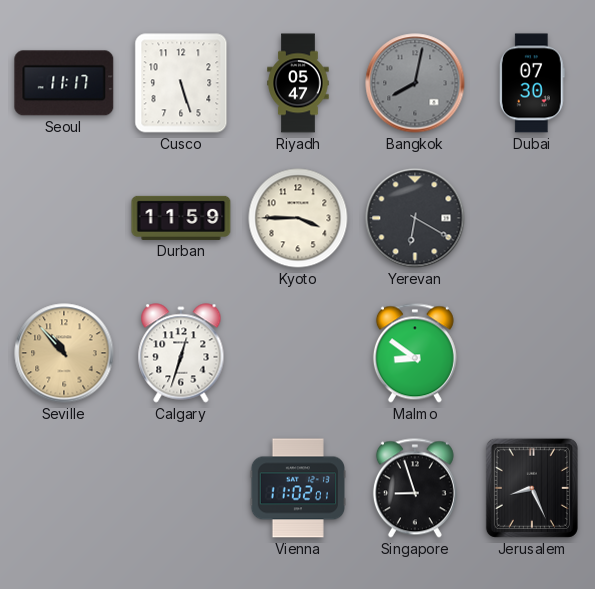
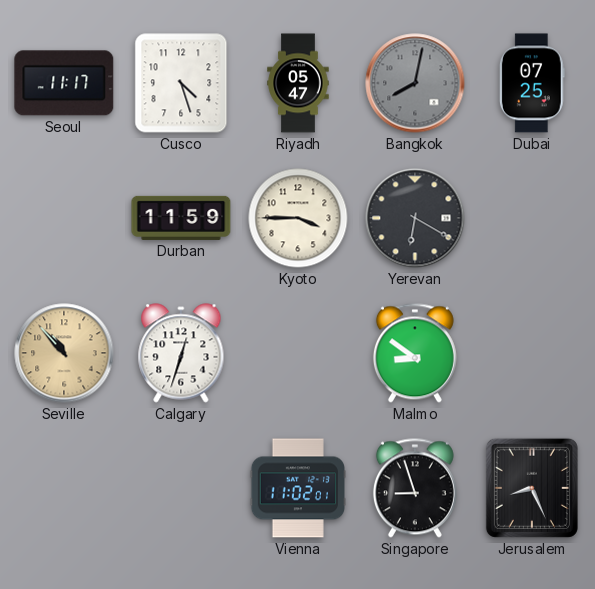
Cusco: 5:27 -> 4:27 (181, 83)
Dubai: 07:30 -> 07:25 (532, 83)
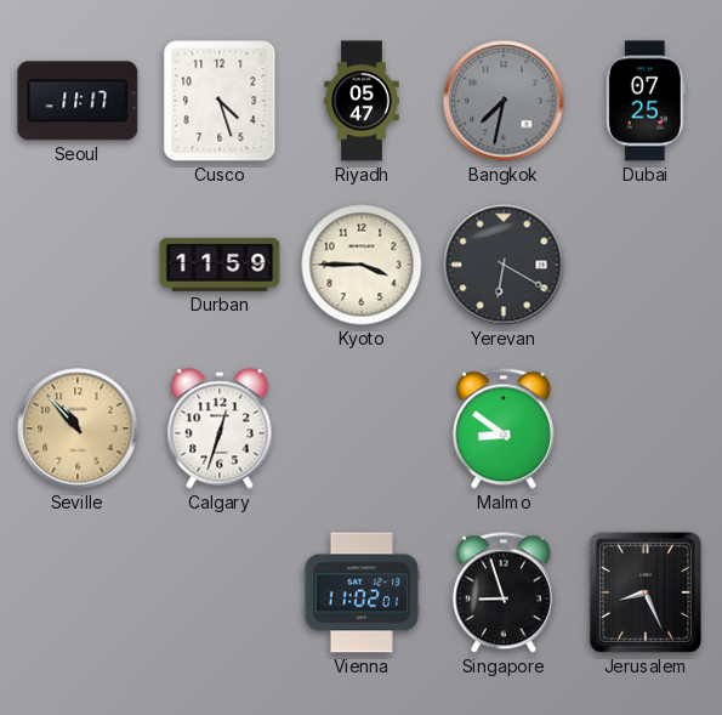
Bangkok: 8:02 -> 7:32 (504, 101)
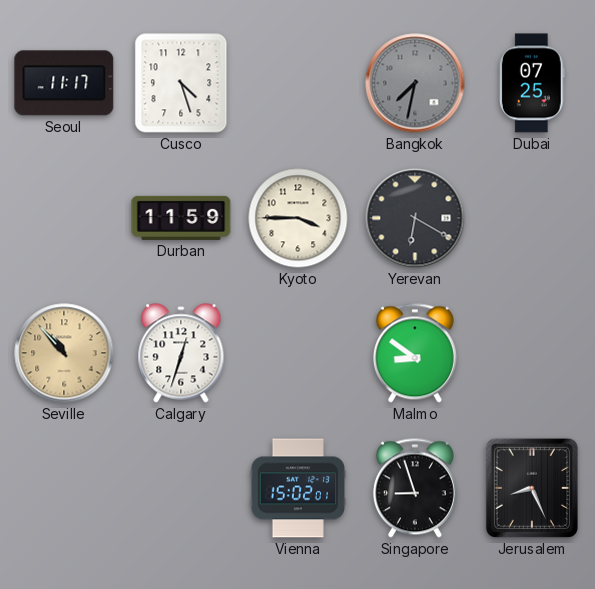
Riyadh: 05:47 -> none (362, 101)
Vienna: 11:02 -> 15:02 (297, 488)
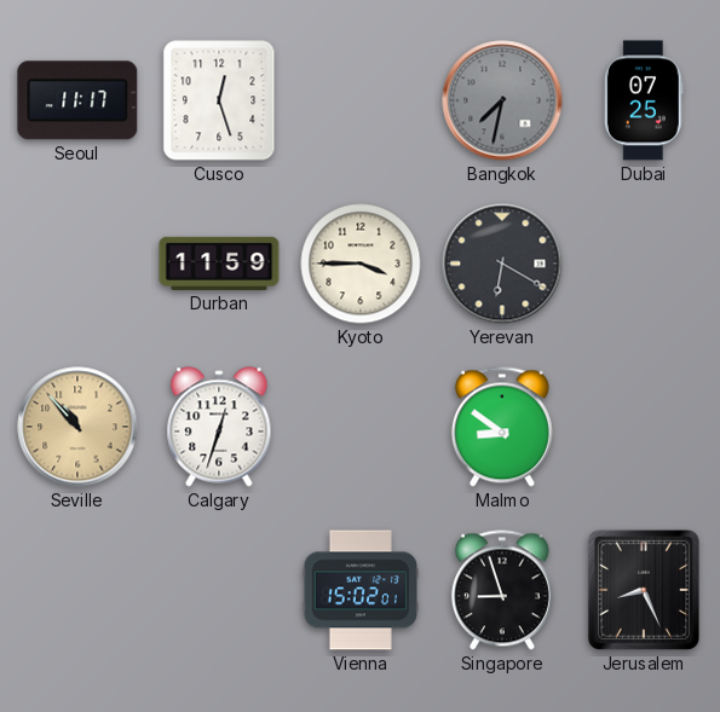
Cusco: 4:27 -> 12:27 (219, 100)
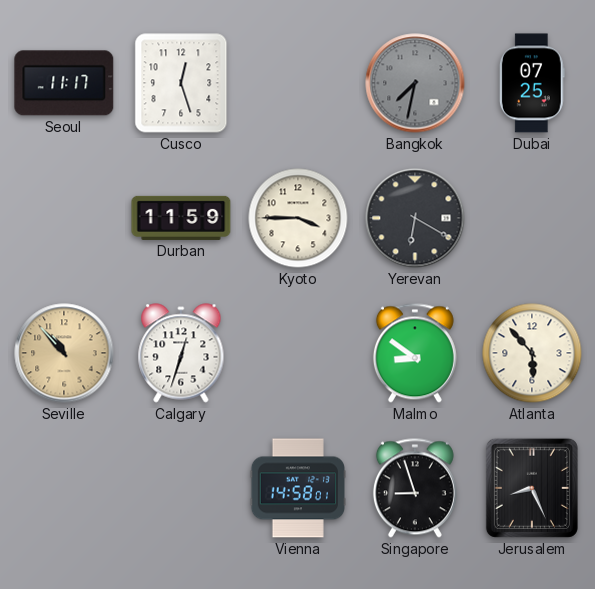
Atlanta: none -> 5:53 (532, 353)
Vienna: 15:02 -> 14:58 (297, 488)
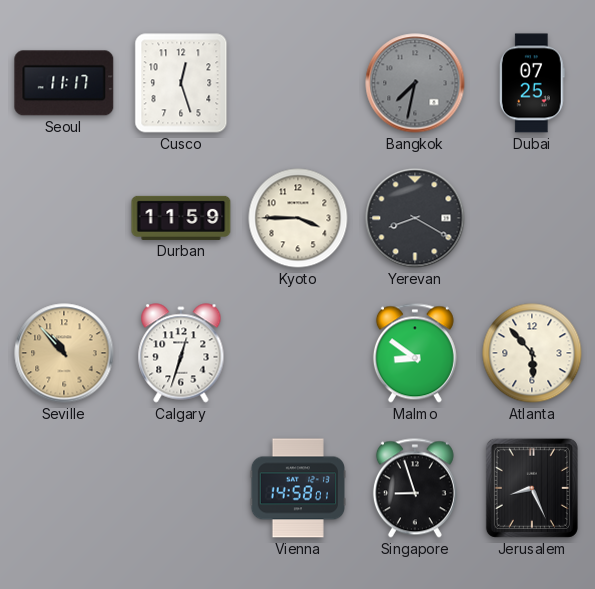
Yerevan: 6:20 -> 8:20 (415, 218)
